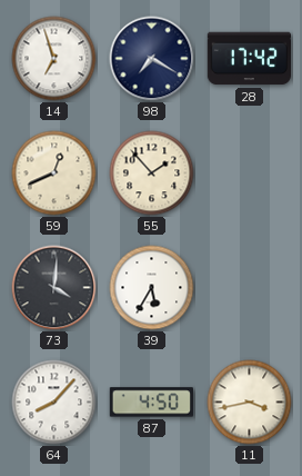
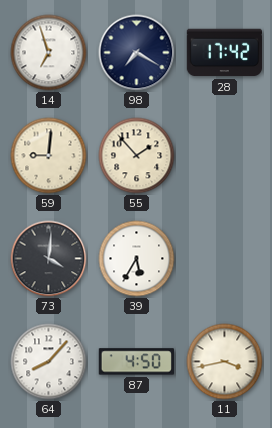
59: 12:41 -> 9:01 (49, 156)
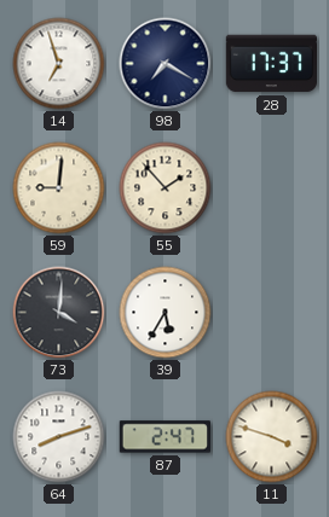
28: 17:42 -> 17:37 (271, 64)
64: 8:07 -> 8:12 (59, 437)
87: 4:50 -> 2:47 (164, 437)
11: 3:43 -> 3:48 (272, 437)
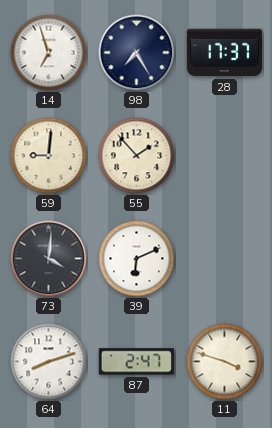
98: 7:20 -> 7:25 (137, 53)
39: 5:35 -> 6:11 (137, 259)
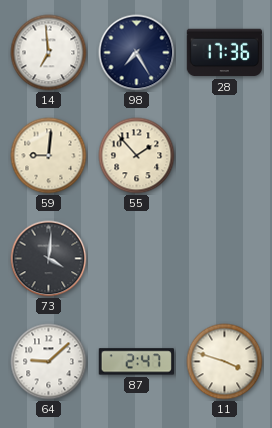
14: 6:57 -> 6:59 (49, 53)
28: 17:37 -> 17:36 (224, 53)
39: 6:11 -> none (137, 259)
64: 8:12 -> 9:08 (49, 362)
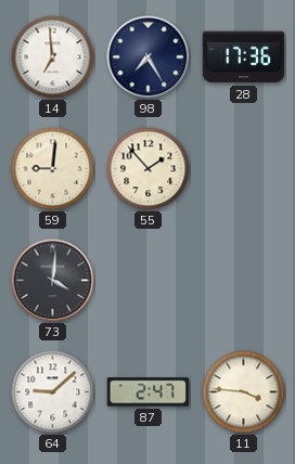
11: 3:48 -> 3:46 (244, 392)
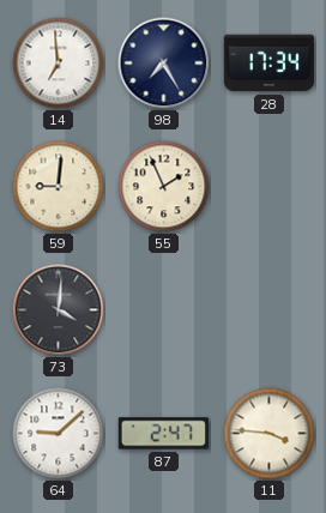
28: 17:36 -> 17:34 (268, 64)
55: 1:53 -> 1:56 (164, 187)
